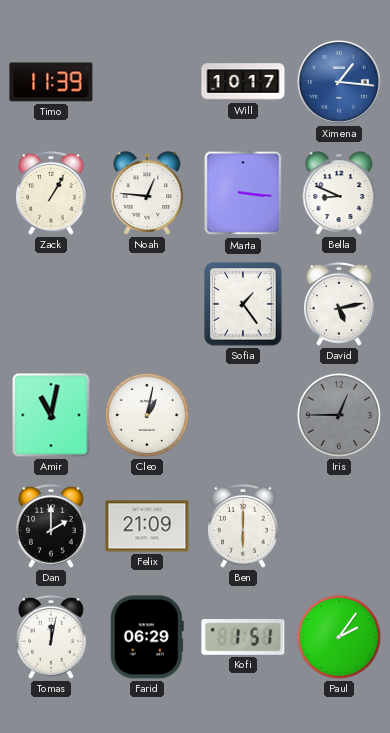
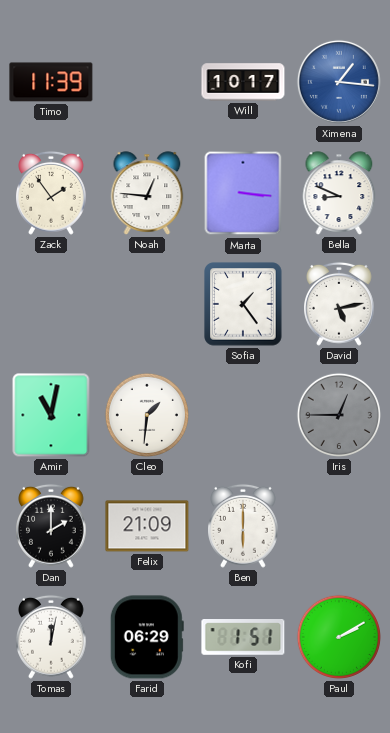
Zack: 1:05 -> 1:54 (52, 193)
Cleo: 1:02 -> 1:31 (147, 415)
Paul: 2:06 -> 2:10 (339, 637)
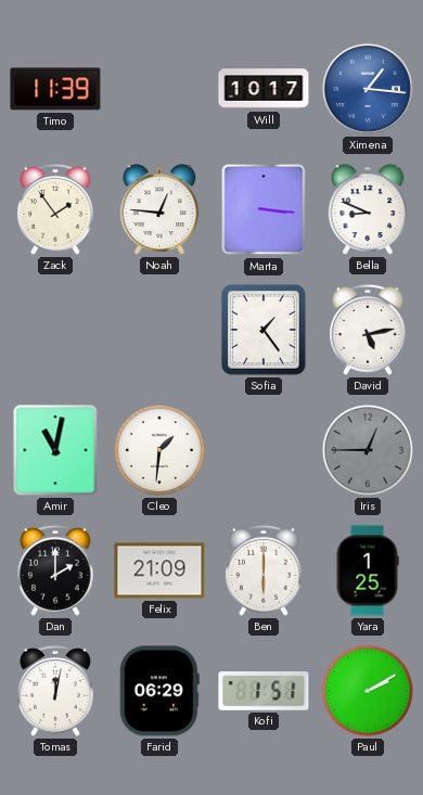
Yara: none -> 1:25 (368, 570)
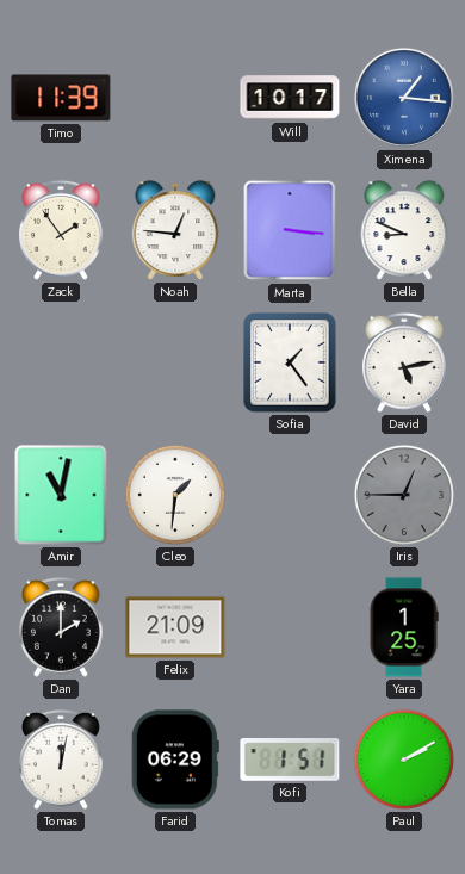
Ben: 6:00 -> none (265, 570)
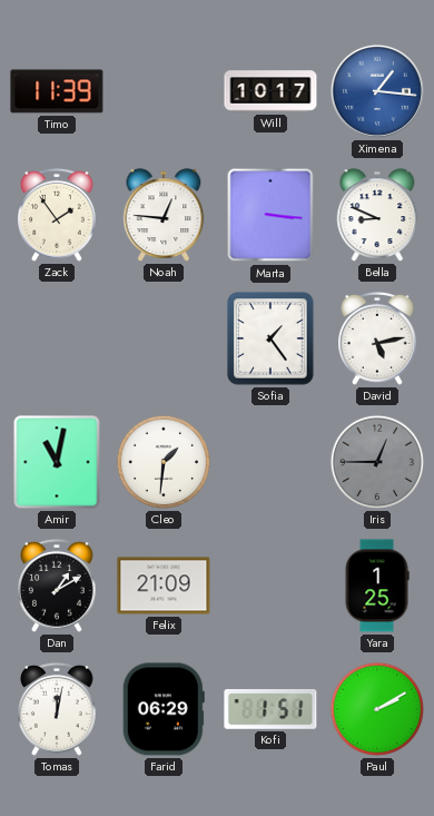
Dan: 2:00 -> 1:10 (58, 586)
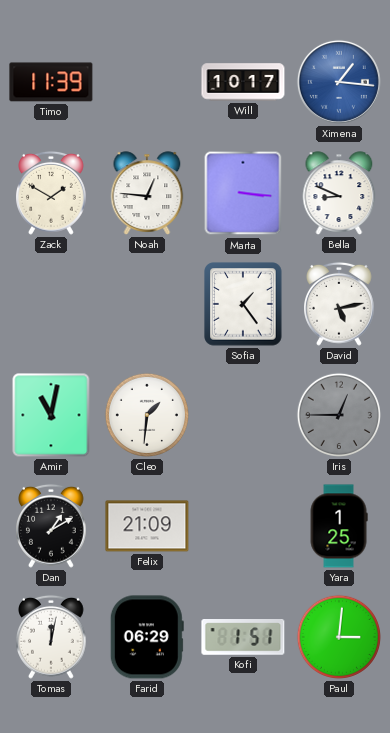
Zack: 1:54 -> 1:50 (52, 193)
Paul: 2:10 -> 3:01 (339, 637)
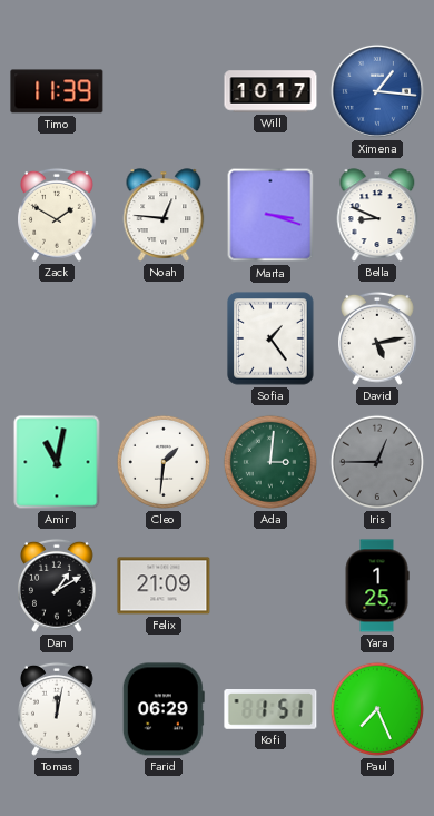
Marta: 3:16 -> 3:18 (270, 215)
Ada: none -> 3:01 (270, 462)
Paul: 3:01 -> 7:26 (377, 709)
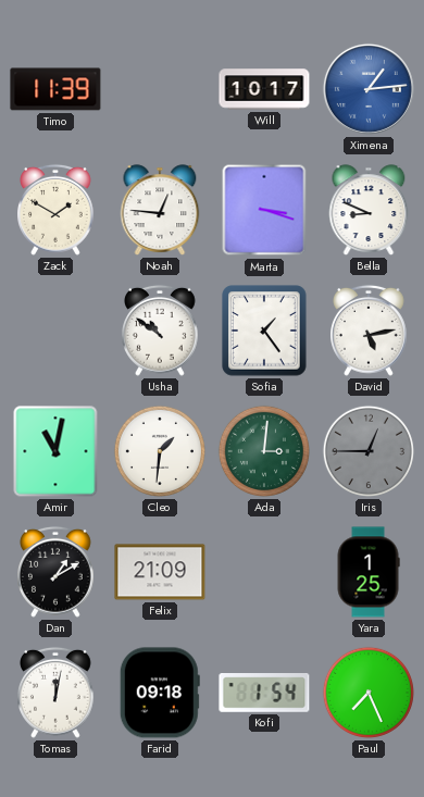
Ximena: 1:16 -> 1:14 (369, 89)
Usha: none -> 10:51 (161, 331)
Farid: 06:29 -> 09:18 (160, 693)
Kofi: 1:51 -> 1:54 (264, 693)
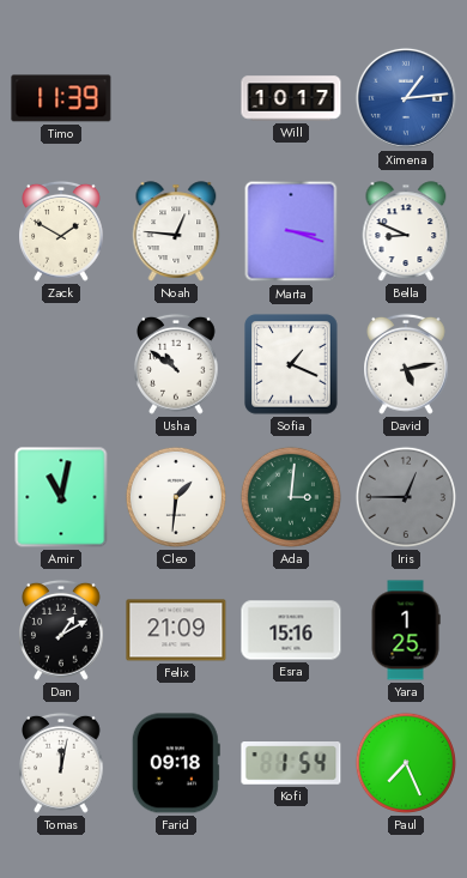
Sofia: 1:24 -> 1:19 (291, 364)
Esra: none -> 15:16 (291, 630)
